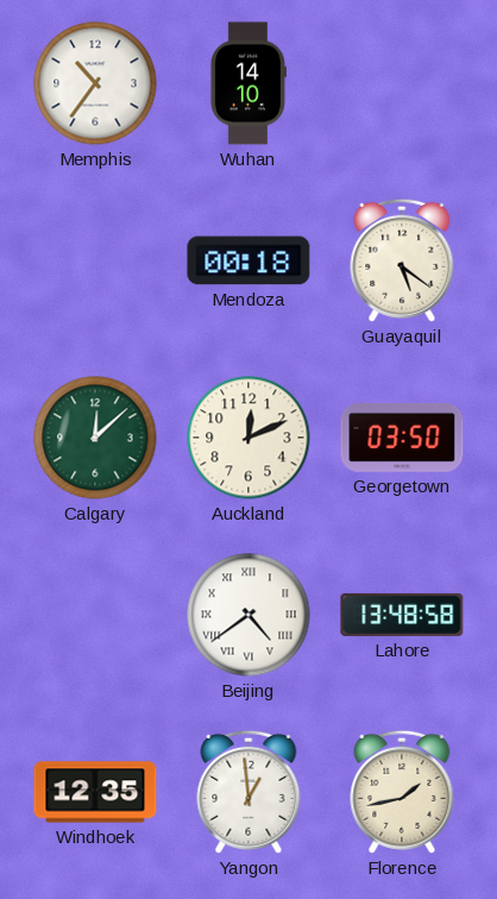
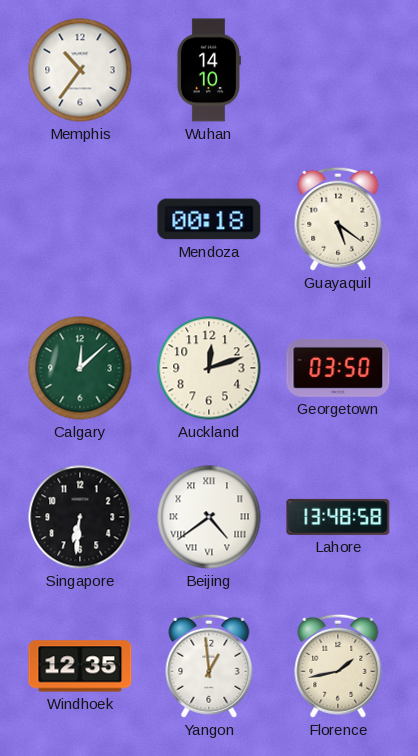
Auckland: 12:11 -> 12:12 (209, 368)
Singapore: none -> 6:31 (80, 517)
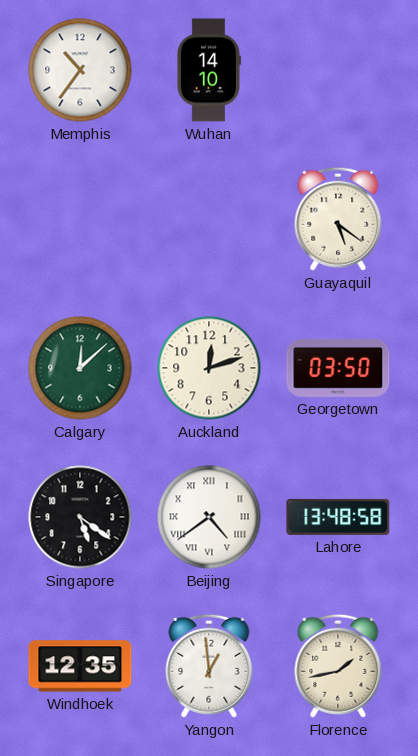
Mendoza: 00:18 -> none (209, 219)
Singapore: 6:31 -> 5:21 (80, 517)
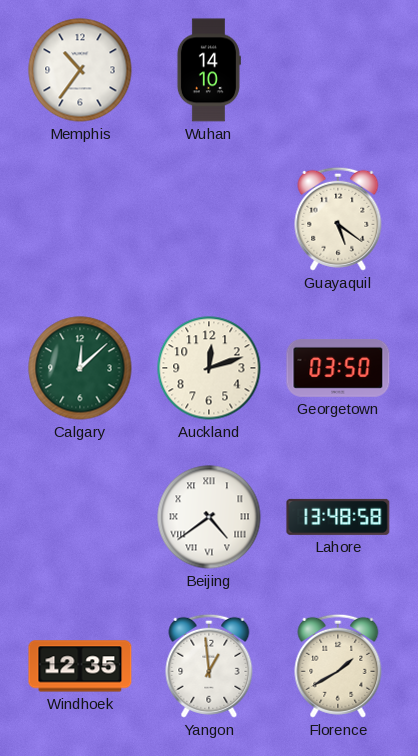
Singapore: 5:21 -> none (80, 517)
Florence: 1:43 -> 1:40 (338, 666)
